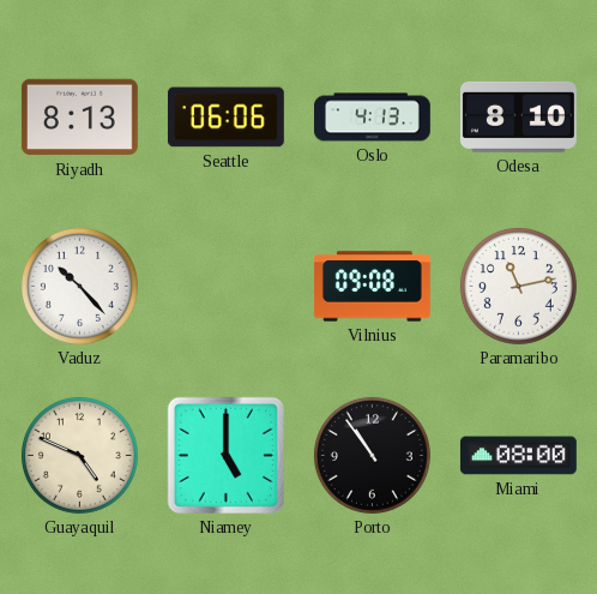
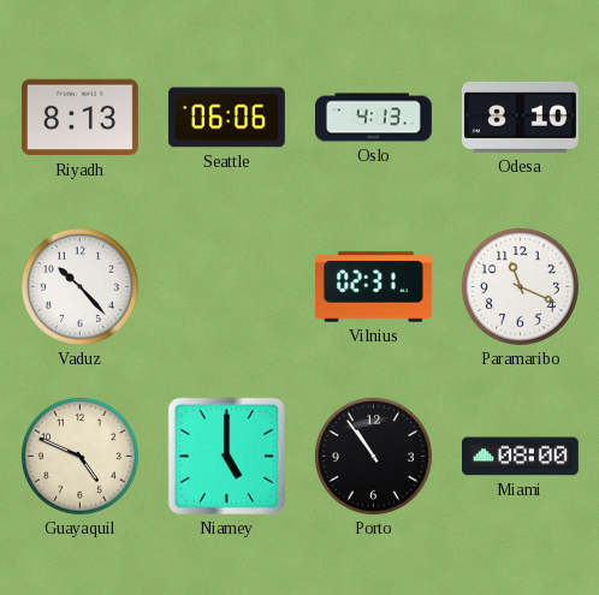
Vilnius: 09:08 -> 02:31 (373, 287)
Paramaribo: 11:13 -> 11:19 (520, 286)
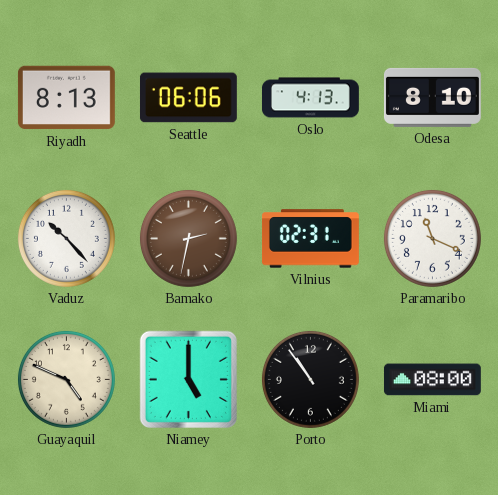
Bamako: none -> 2:32 (188, 238)
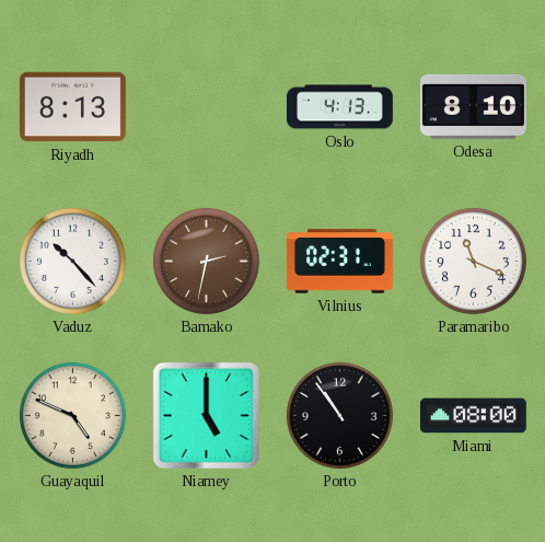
Seattle: 06:06 -> none (188, 98)
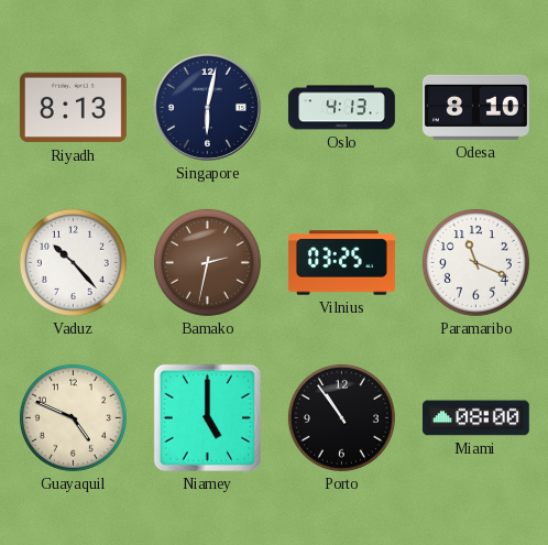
Singapore: none -> 6:02 (207, 107)
Vilnius: 02:31 -> 03:25 (341, 263)
